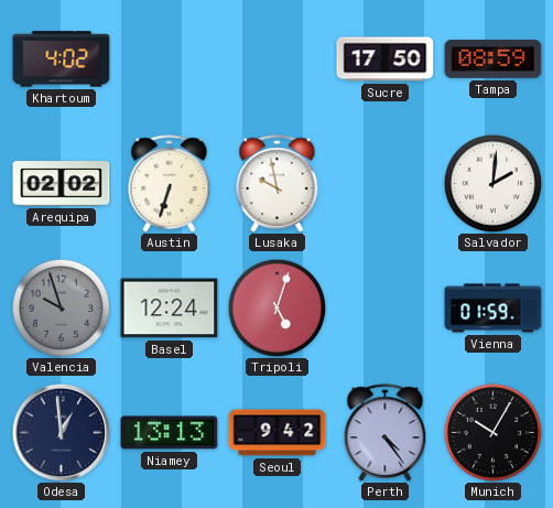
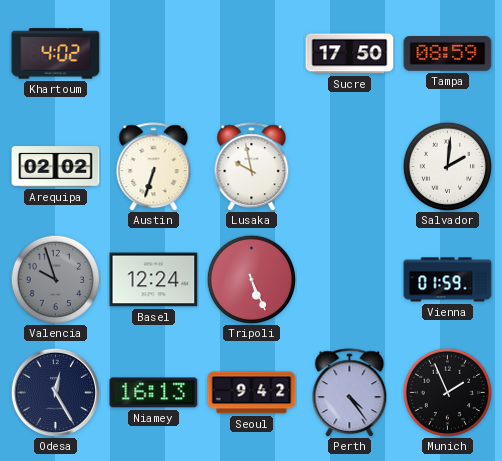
Tripoli: 5:03 -> 5:26 (251, 279)
Odesa: 12:59 -> 12:25 (55, 392)
Niamey: 13:13 -> 16:13 (154, 393)
Munich: 10:05 -> 1:56 (447, 392)
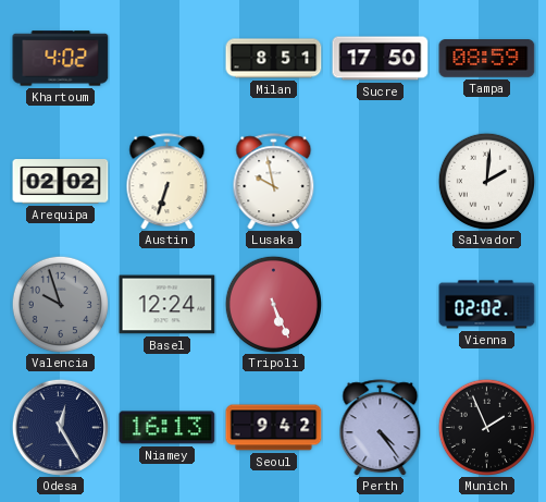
Milan: none -> 8:51 (274, 59)
Vienna: 01:59 -> 02:02 (487, 305)
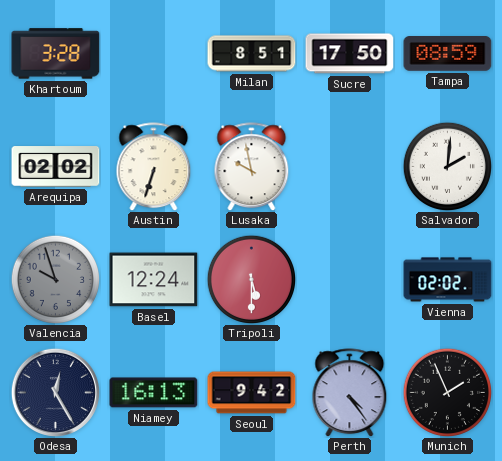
Khartoum: 4:02 -> 3:28 (56, 54)
Tripoli: 5:26 -> 5:30 (251, 279)
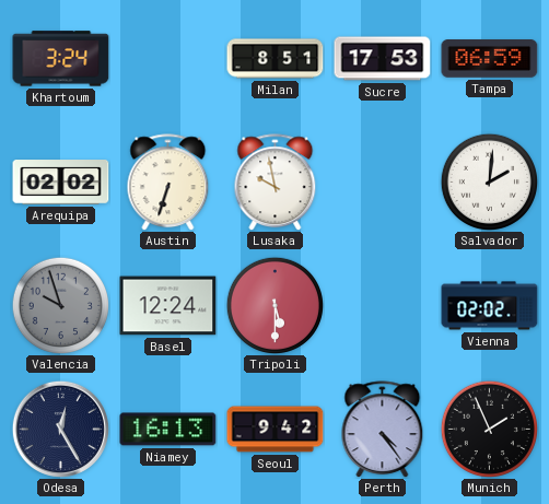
Khartoum: 3:28 -> 3:24 (61, 59)
Sucre: 17:50 -> 17:53 (383, 59)
Tampa: 08:59 -> 06:59 (490, 59)
